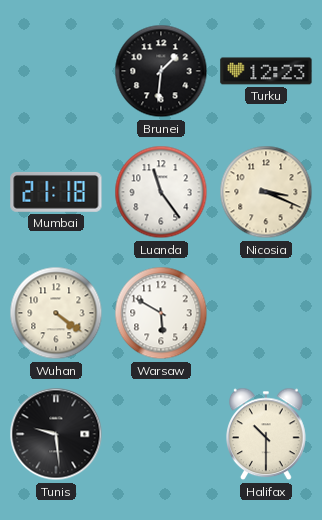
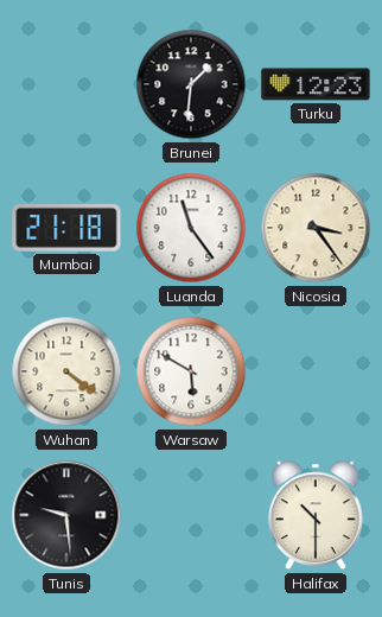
Nicosia: 3:19 -> 3:24 (316, 228)
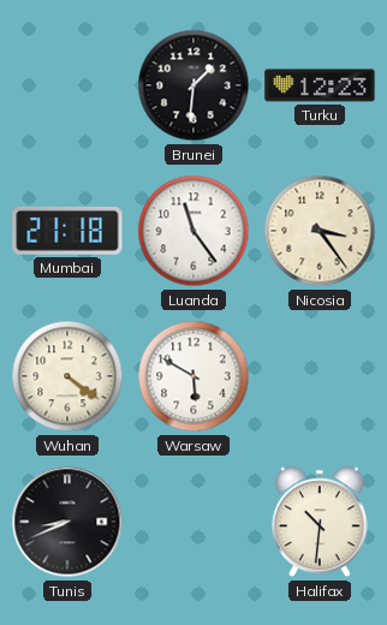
Tunis: 9:29 -> 8:41 (67, 522)
Halifax: 10:30 -> 10:31 (321, 522)
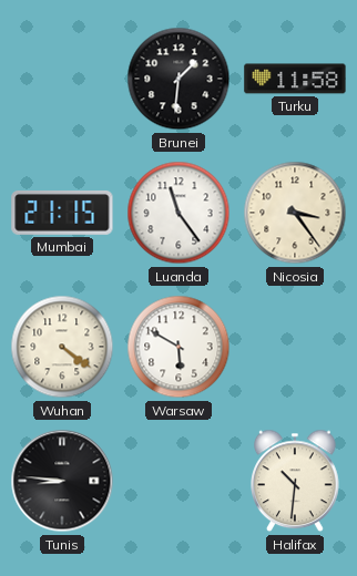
Turku: 12:23 -> 11:58 (295, 79)
Mumbai: 21:18 -> 21:15 (62, 213)
Tunis: 8:41 -> 8:46 (62, 481)
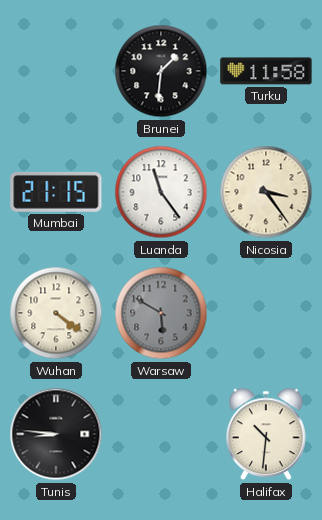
Warsaw dial: white -> grey (161, 313)
